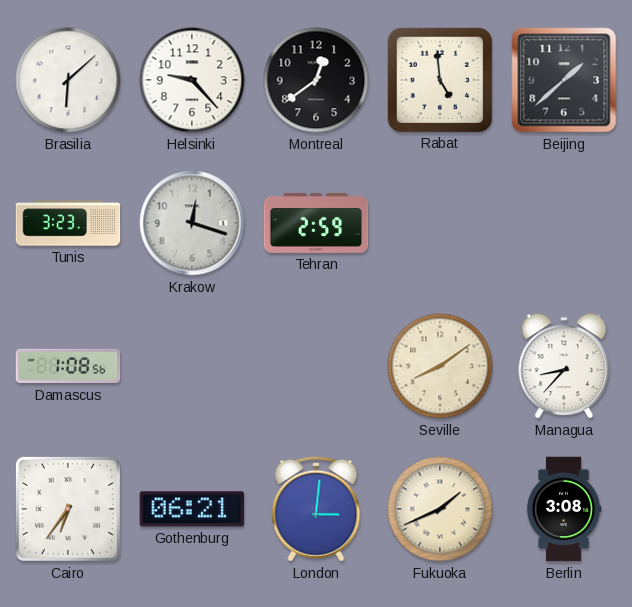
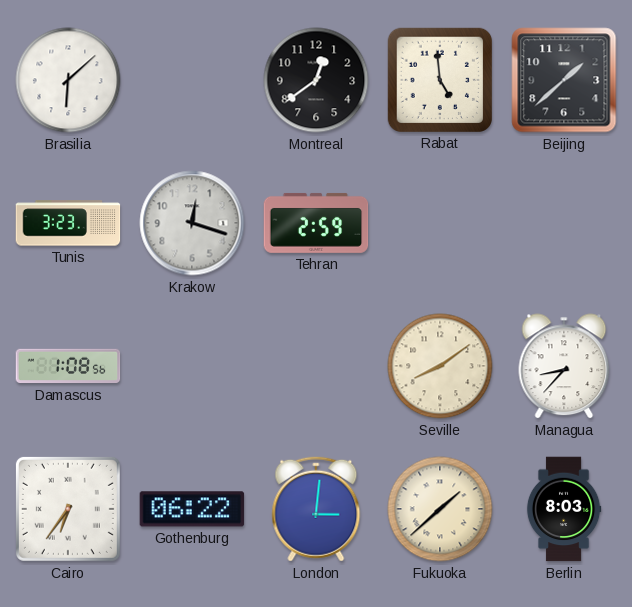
Helsinki: 9:23 -> none (192, 80)
Gothenburg: 06:21 -> 06:22 (192, 509)
Fukuoka: 1:41 -> 1:38 (440, 509)
Berlin: 3:08 -> 8:03 (564, 509)
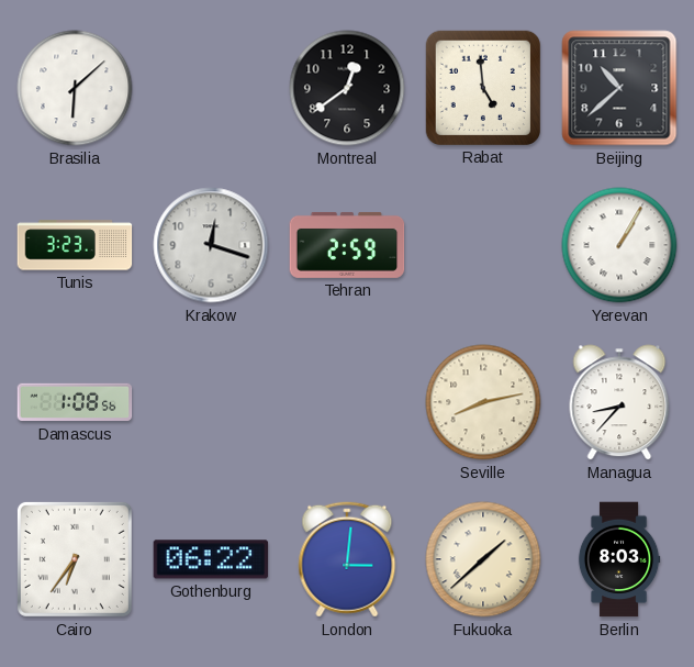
Beijing: 1:38 -> 10:38 (619, 88)
Yerevan: none -> 1:05 (619, 245)
Seville: 8:09 -> 8:13 (483, 402)
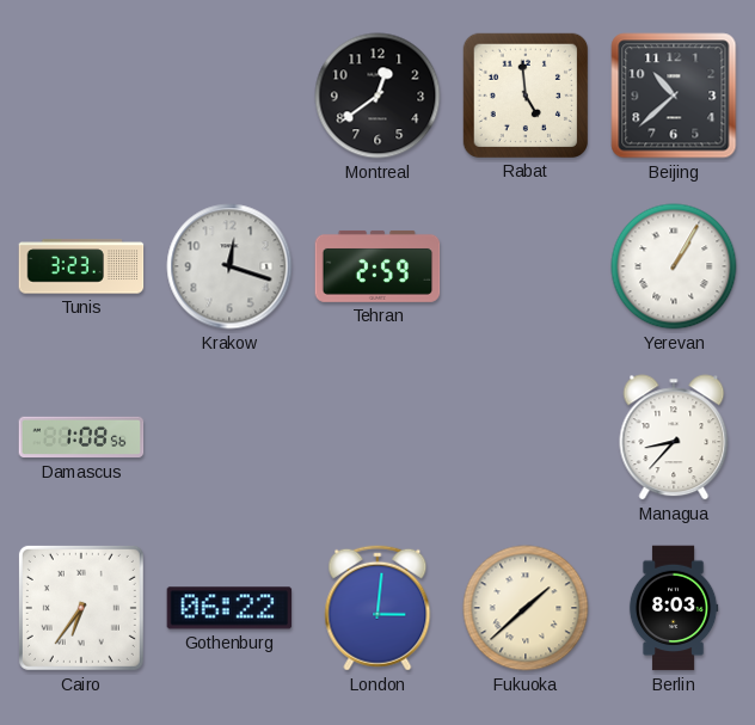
Brasilia: 6:08 -> none (75, 88)
Seville: 8:13 -> none (483, 402)
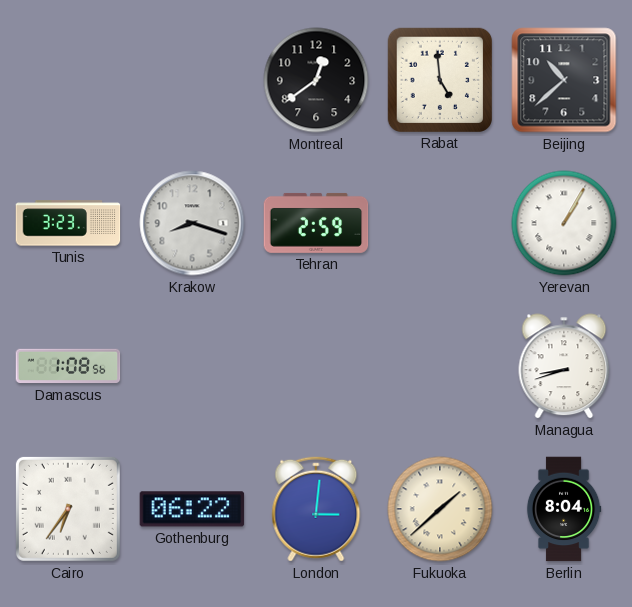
Krakow: 12:18 -> 8:18 (192, 223)
Managua: 8:37 -> 8:42 (564, 366)
Berlin: 8:03 -> 8:04 (564, 509)
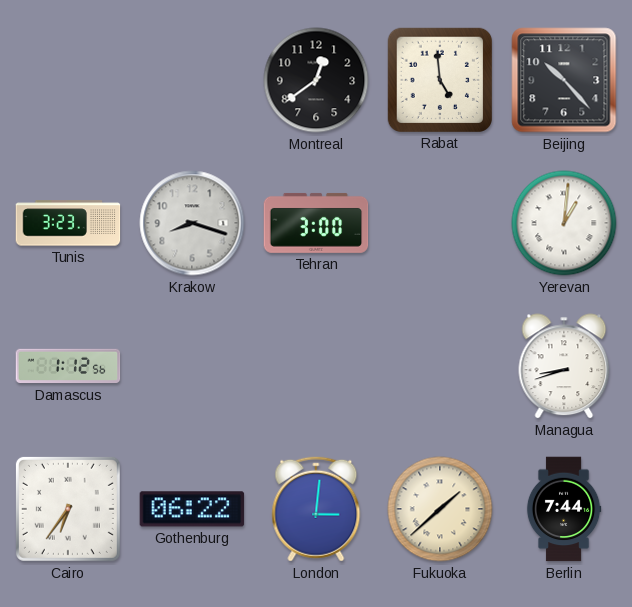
Beijing: 10:38 -> 10:23 (564, 80)
Tehran: 2:59 -> 3:00 (316, 223)
Yerevan: 1:05 -> 1:01 (564, 223)
Damascus: 1:08 -> 1:12 (68, 366)
Berlin: 8:04 -> 7:44 (564, 509)
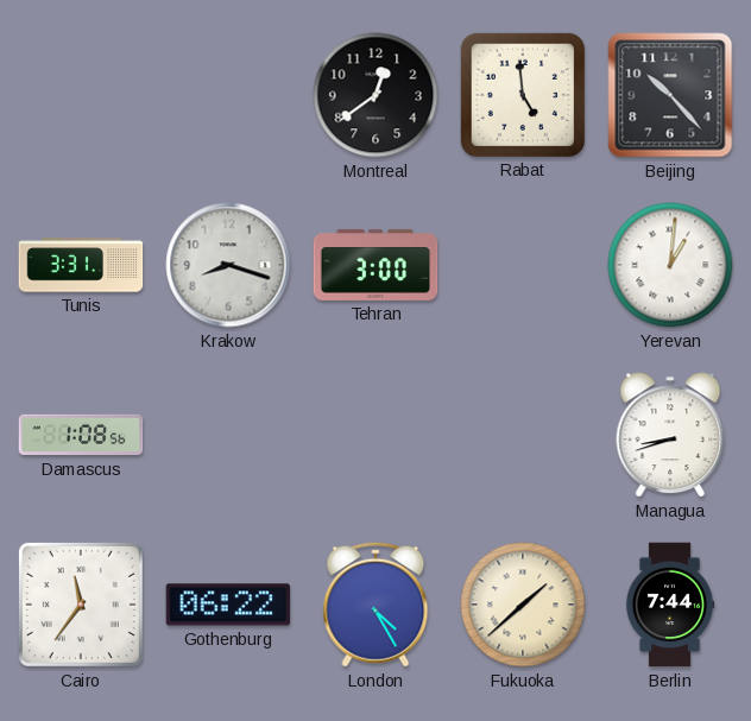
Tunis: 3:23 -> 3:31 (81, 265)
Damascus: 1:12 -> 1:08 (81, 435)
Cairo: 6:36 -> 11:36 (81, 605)
London: 3:01 -> 4:25 (375, 605)
